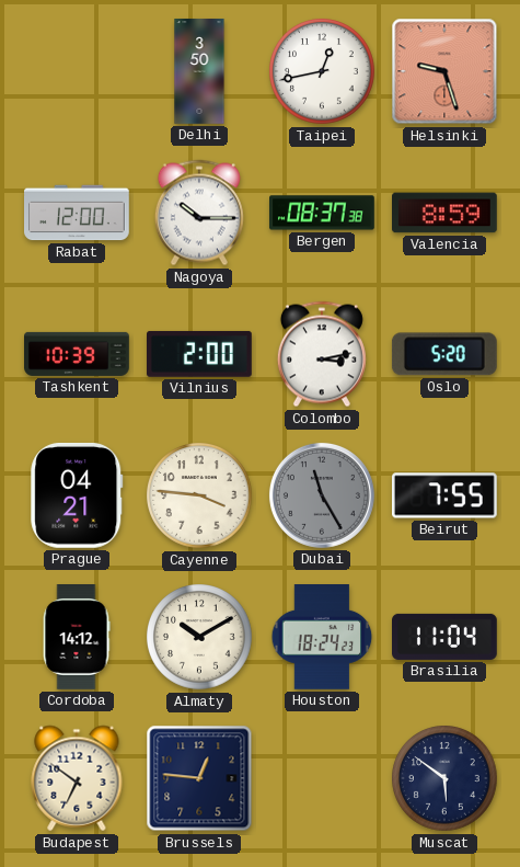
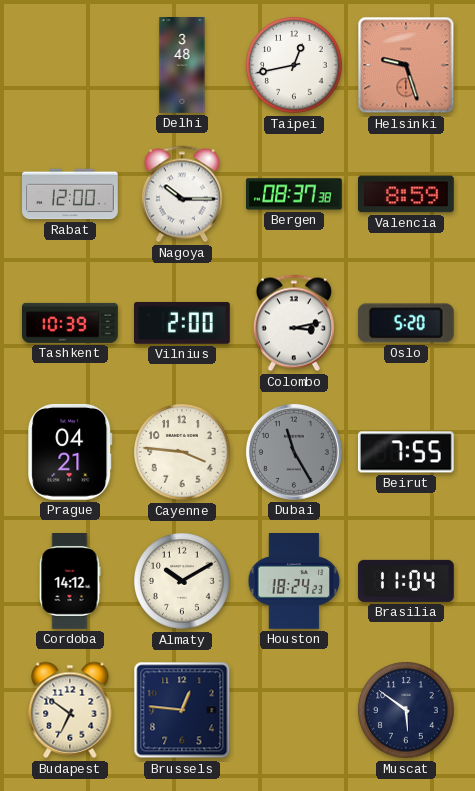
Delhi: 3:50 -> 3:48 (182, 65)
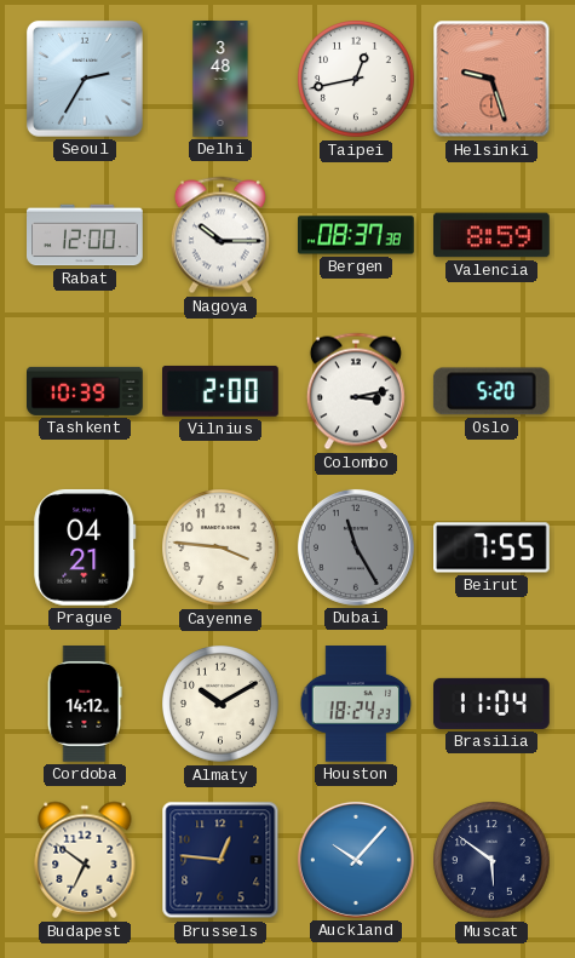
Seoul: none -> 2:35 (85, 79)
Auckland: none -> 10:07 (356, 860)
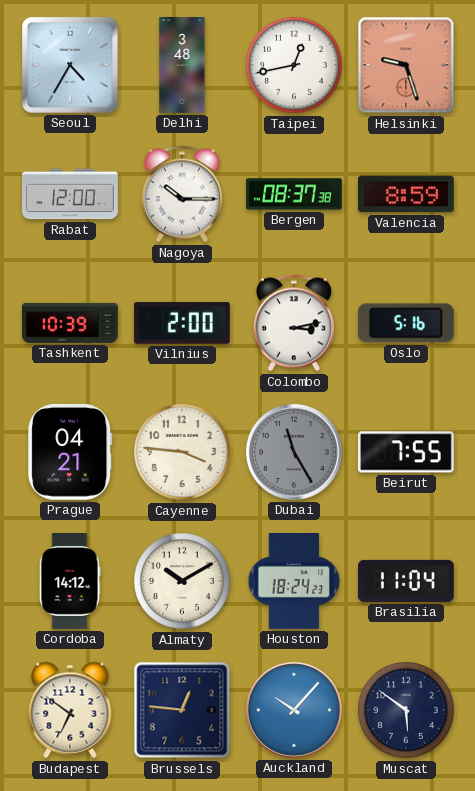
Seoul: 2:35 -> 4:35 (70, 65)
Oslo: 5:20 -> 5:16 (406, 323)
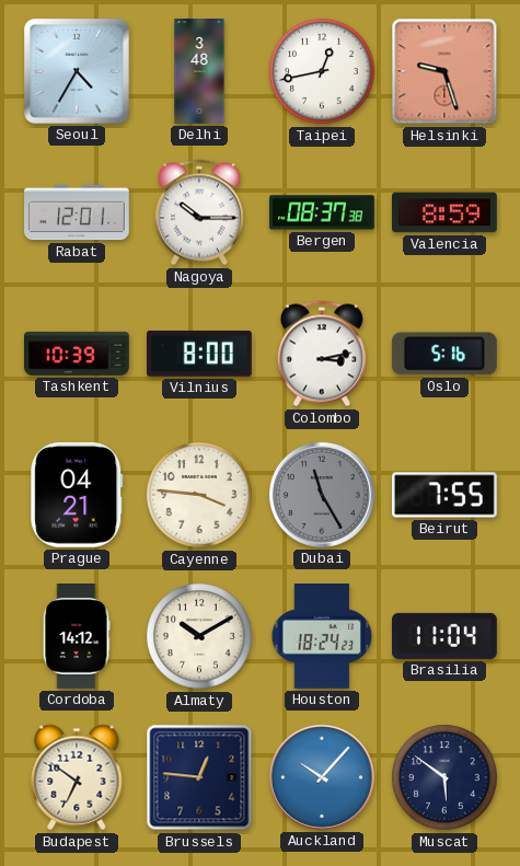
Rabat: 12:00 -> 12:01 (78, 212)
Vilnius: 2:00 -> 8:00 (200, 354)
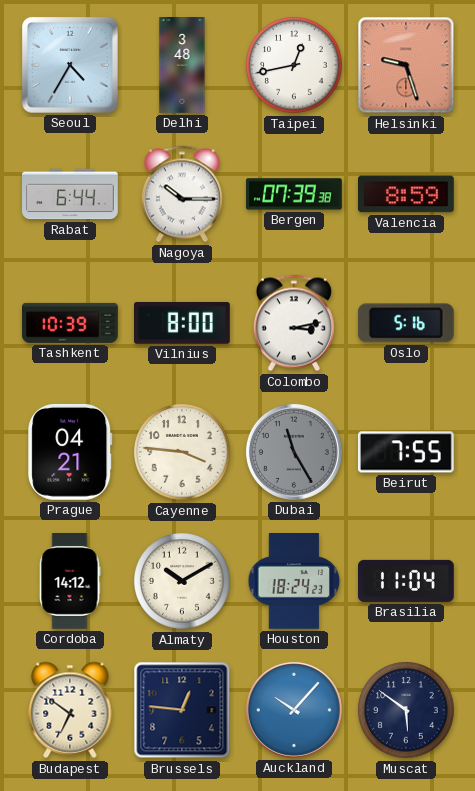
Rabat: 12:01 -> 6:44 (71, 194)
Bergen: 08:37 -> 07:39 (295, 194)
